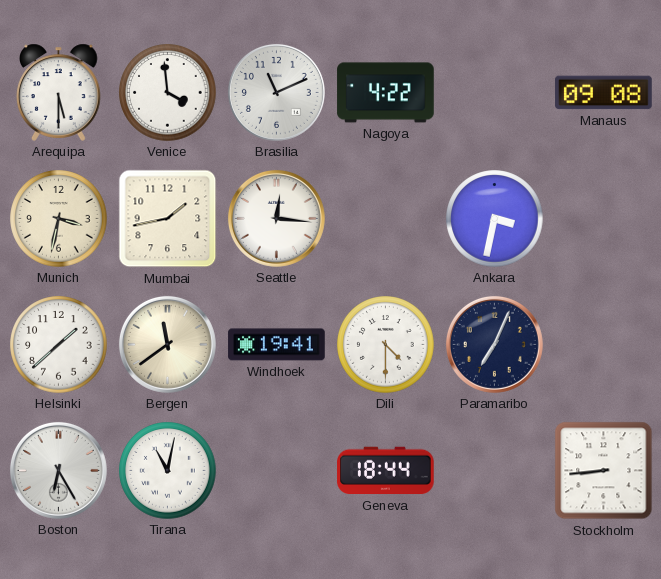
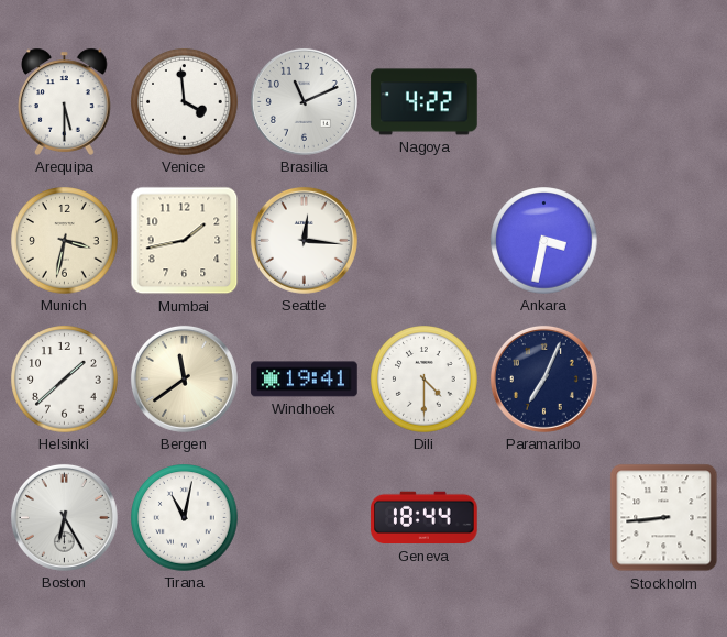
Manaus: 09:08 -> none (604, 93)
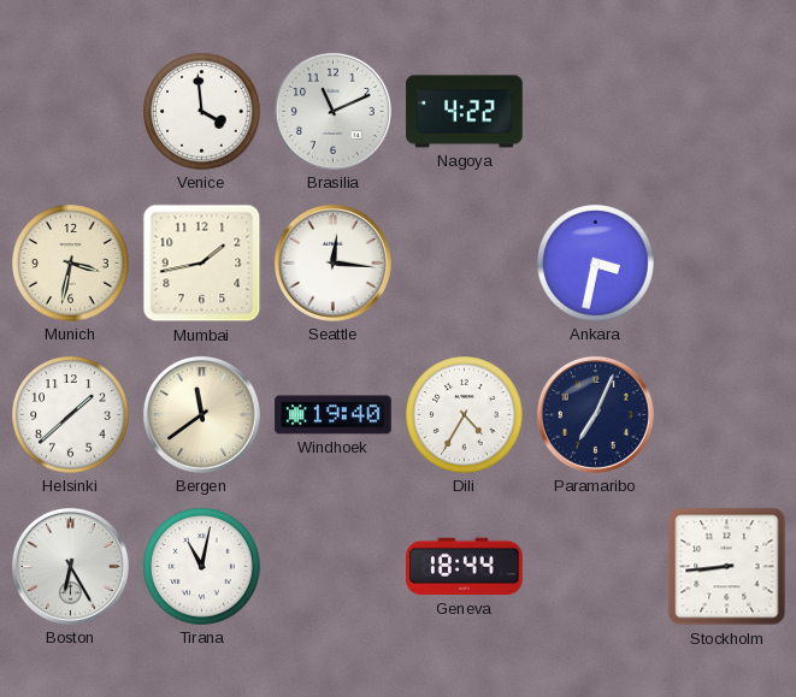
Arequipa: 5:30 -> none (65, 101)
Windhoek: 19:41 -> 19:40 (334, 415)
Dili: 4:30 -> 4:35 (465, 415)
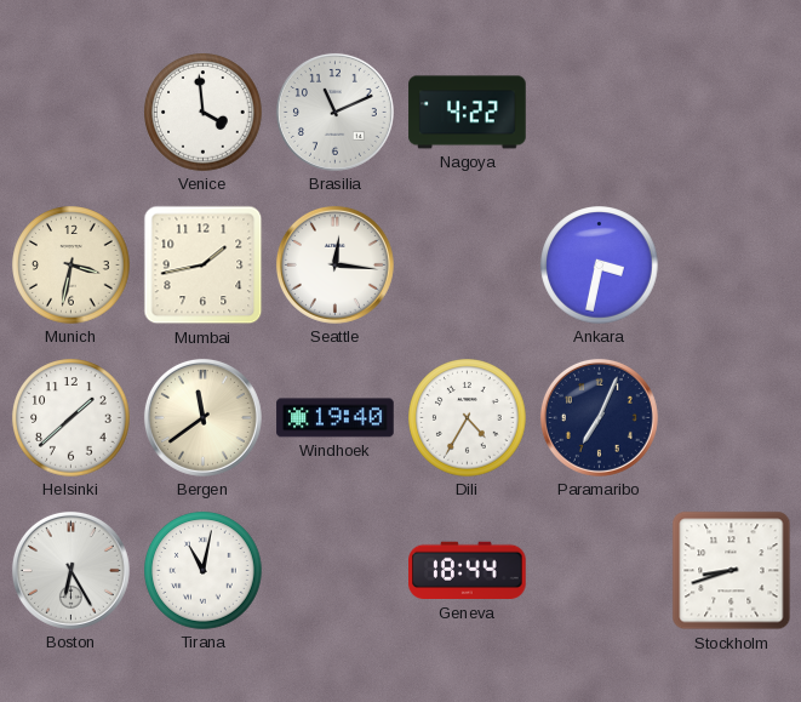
Stockholm: 8:44 -> 8:42 (732, 571)
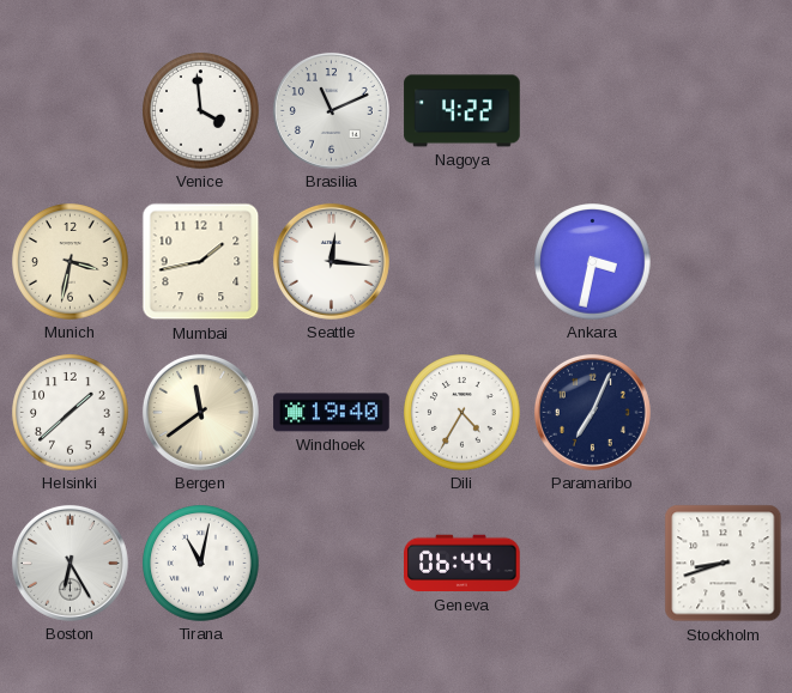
Geneva: 18:44 -> 06:44 (462, 564)
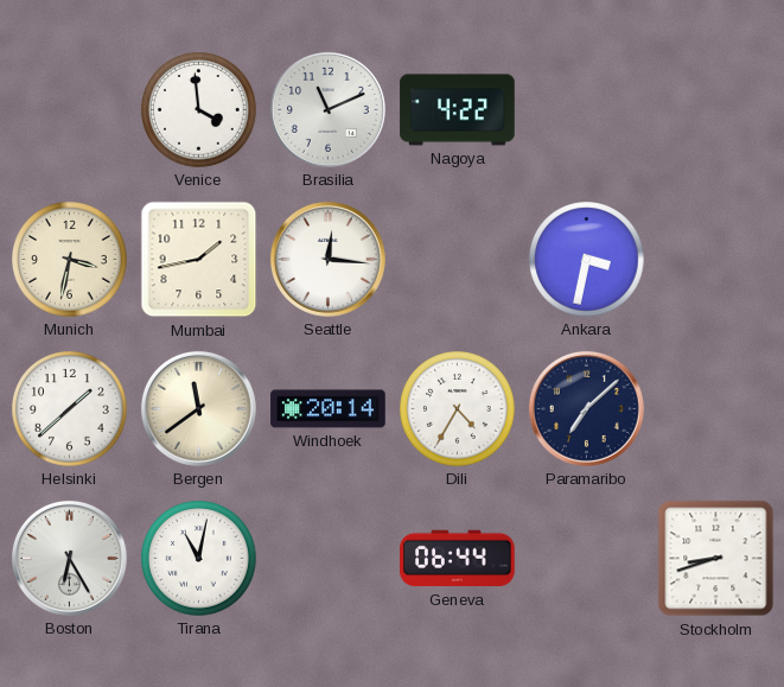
Windhoek: 19:40 -> 20:14 (329, 409)
Paramaribo: 7:04 -> 7:08 (586, 408)
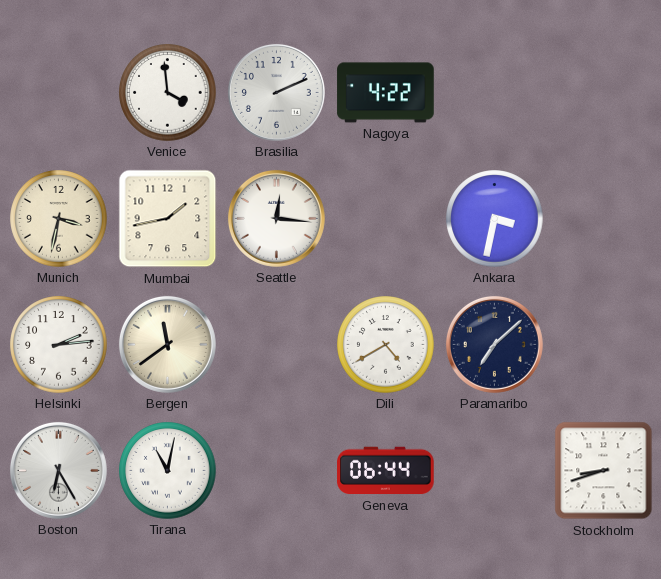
Brasilia: 11:11 -> 2:11 (276, 92)
Helsinki: 1:38 -> 2:14 (59, 345)
Windhoek: 20:14 -> none (329, 409)
Dili: 4:35 -> 4:40 (386, 345)
